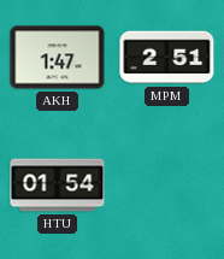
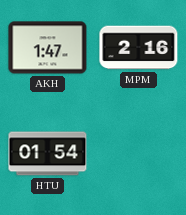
MPM: 2:51 -> 2:16 (139, 48)
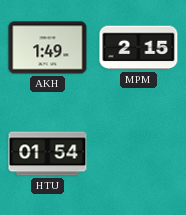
AKH: 1:47 -> 1:49 (48, 48)
MPM: 2:16 -> 2:15 (139, 48)
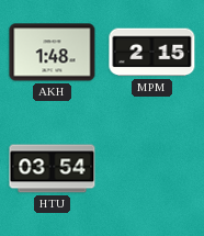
AKH: 1:49 -> 1:48 (53, 53)
HTU: 01:54 -> 03:54 (53, 169)
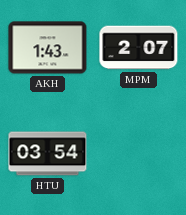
AKH: 1:48 -> 1:43 (48, 48)
MPM: 2:15 -> 2:07 (139, 48)
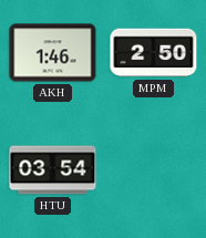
AKH: 1:43 -> 1:46 (53, 53)
MPM: 2:07 -> 2:50 (154, 53)
